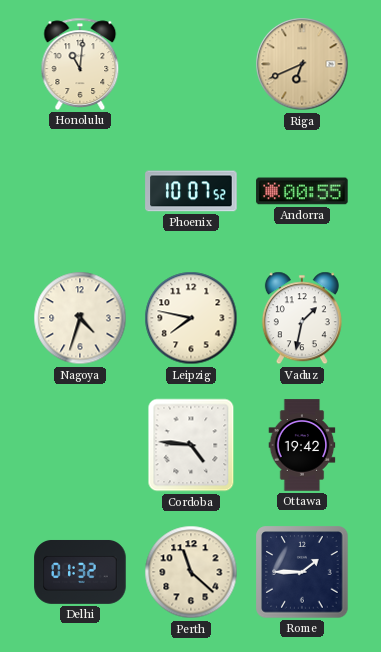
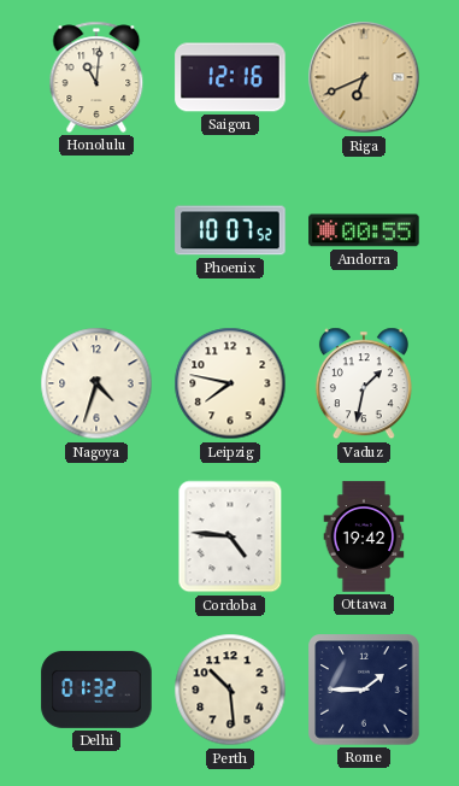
Saigon: none -> 12:16 (230, 77)
Perth: 11:22 -> 10:29 (230, 690)
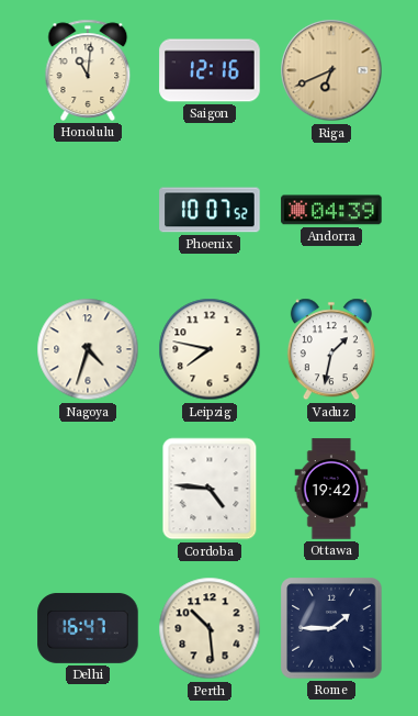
Andorra: 00:55 -> 04:39 (331, 210)
Delhi: 01:32 -> 16:47 (88, 628)
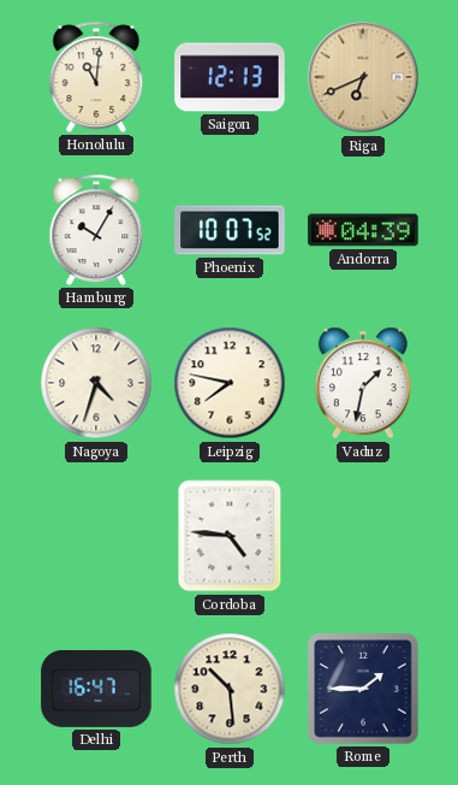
Saigon: 12:16 -> 12:13 (230, 77)
Hamburg: none -> 10:05 (96, 230)
Ottawa: 19:42 -> none (331, 489)
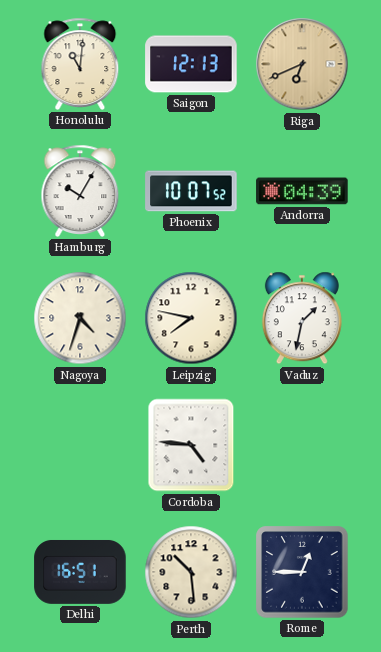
Delhi: 16:47 -> 16:51 (80, 572)
Rome: 1:45 -> 12:45 (302, 572)
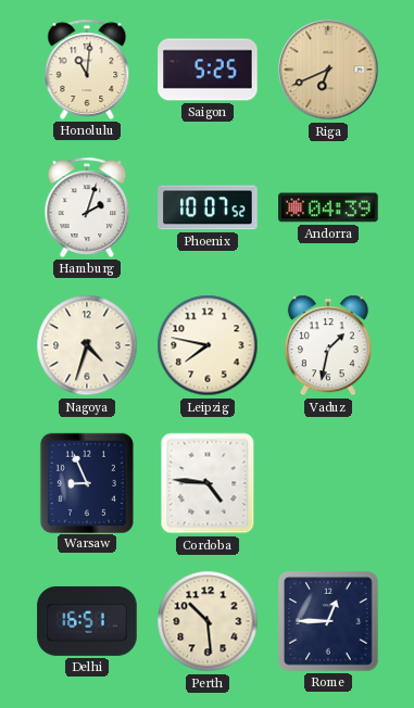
Saigon: 12:13 -> 5:25 (208, 69)
Hamburg: 10:05 -> 2:03 (87, 207)
Warsaw: none -> 8:56 (87, 482)
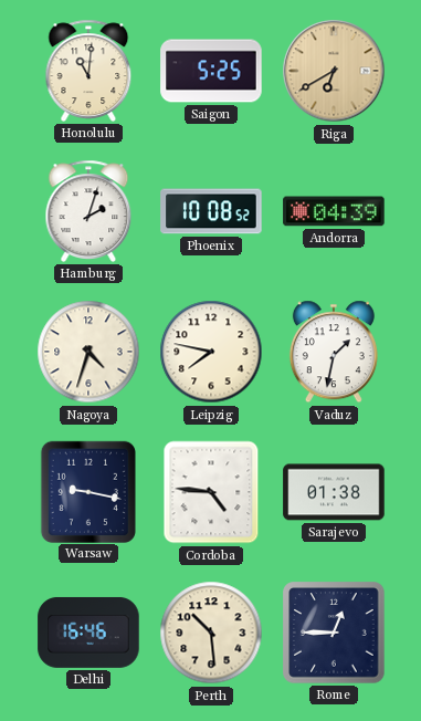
Riga: 6:41 -> 6:40 (334, 71)
Phoenix: 10:07 -> 10:08 (211, 211)
Warsaw: 8:56 -> 9:17 (88, 491)
Sarajevo: none -> 01:38 (334, 492)
Delhi: 16:51 -> 16:46 (88, 633)
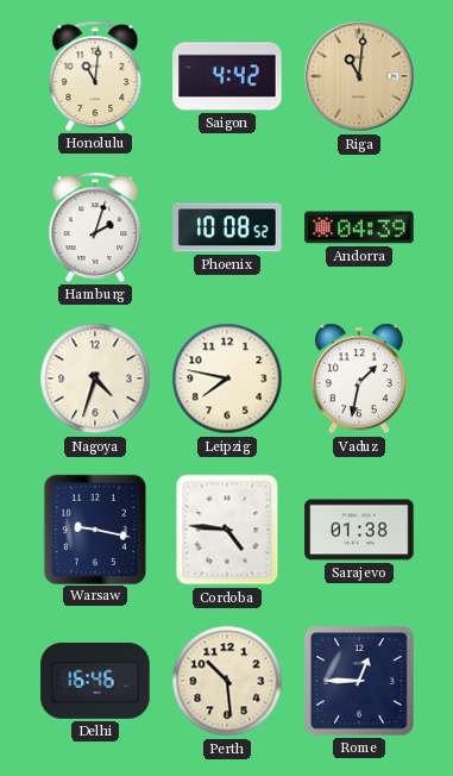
Saigon: 5:25 -> 4:42 (227, 76)
Riga: 6:40 -> 11:01 (359, 76)
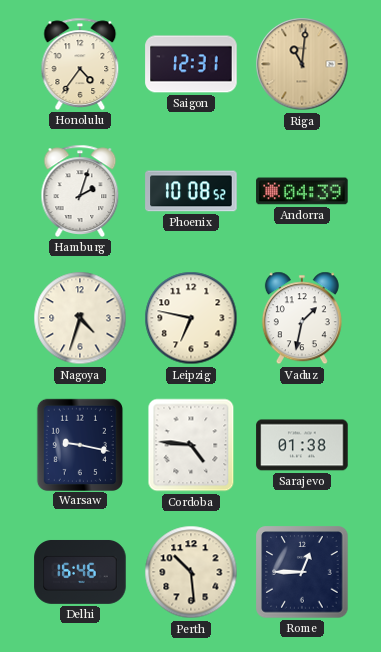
Honolulu: 11:01 -> 4:36 (80, 64)
Saigon: 4:42 -> 12:31 (191, 64)
Leipzig: 7:47 -> 6:47 (191, 318)
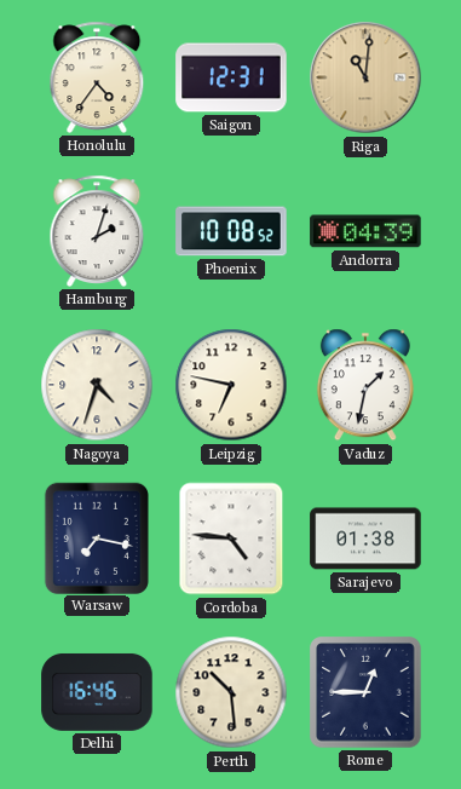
Warsaw: 9:17 -> 7:17 (97, 537)
